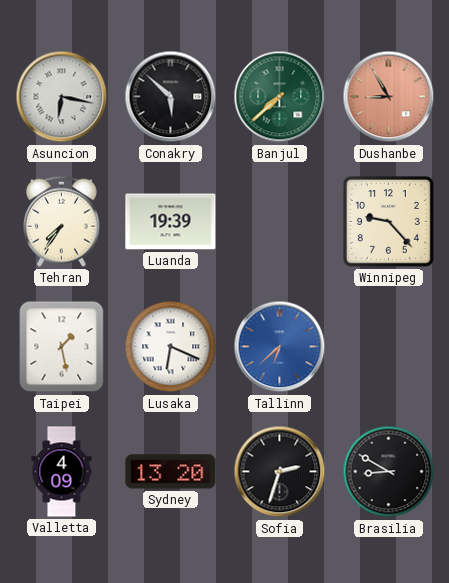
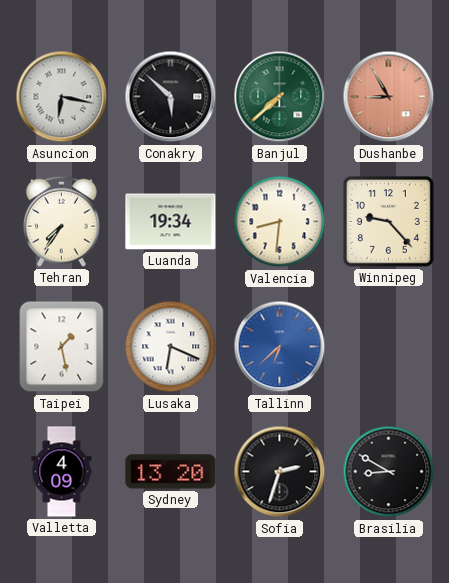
Luanda: 19:39 -> 19:34 (171, 222)
Valencia: none -> 8:31 (280, 222)
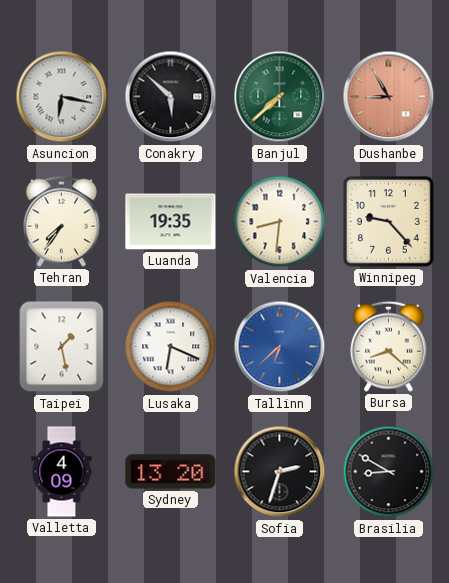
Luanda: 19:34 -> 19:35 (171, 222)
Bursa: none -> 8:22 (388, 346)
